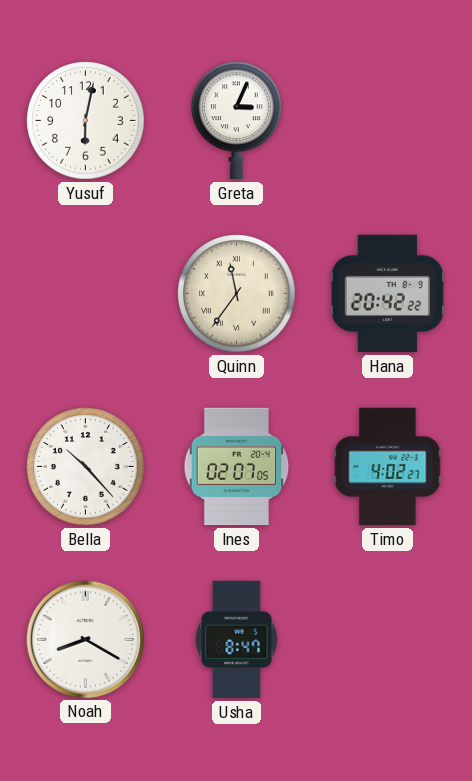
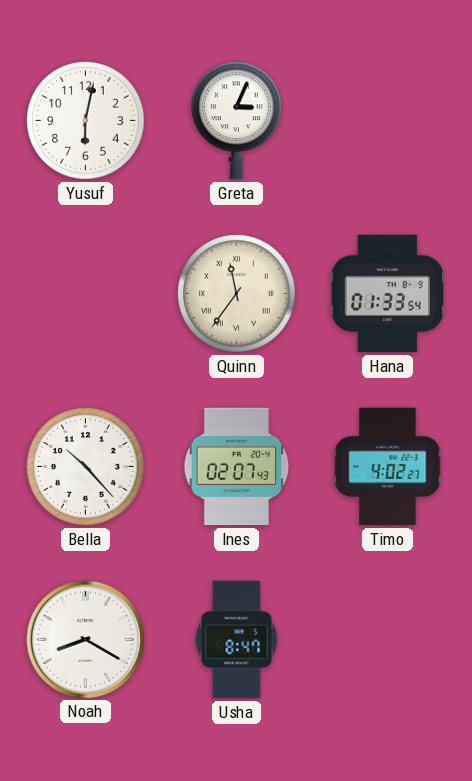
Hana: 20:42 -> 01:33 (387, 294)
Ines: 02:07:05 -> 02:07:43 (237, 467)
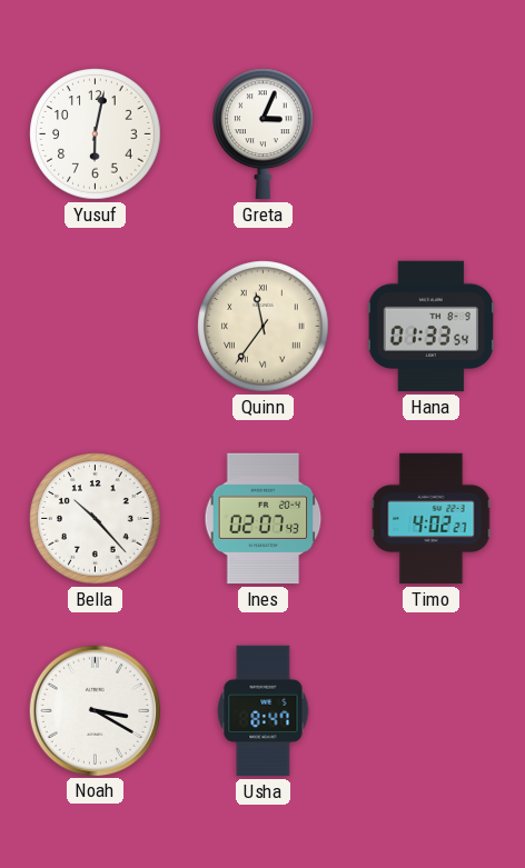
Noah: 8:20 -> 3:20 (95, 710)
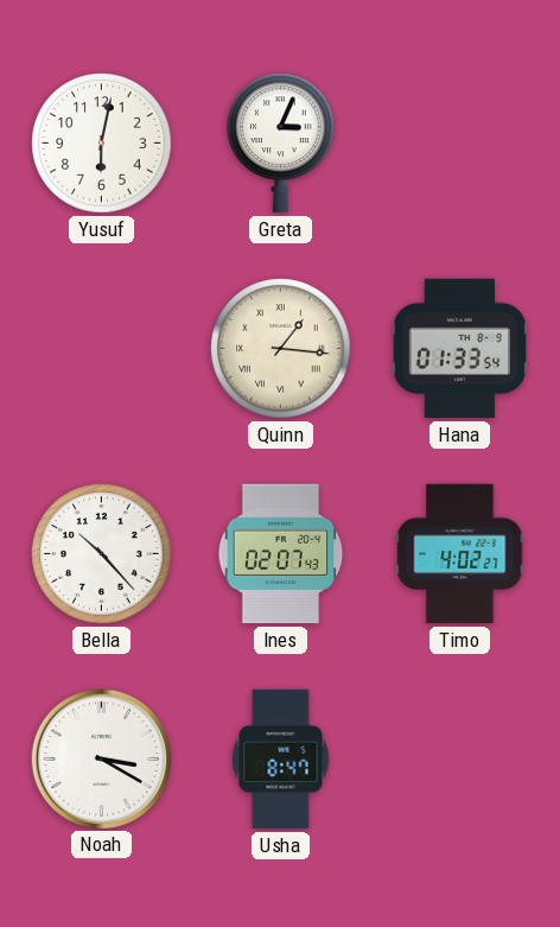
Quinn: 11:36 -> 1:16 (281, 349)
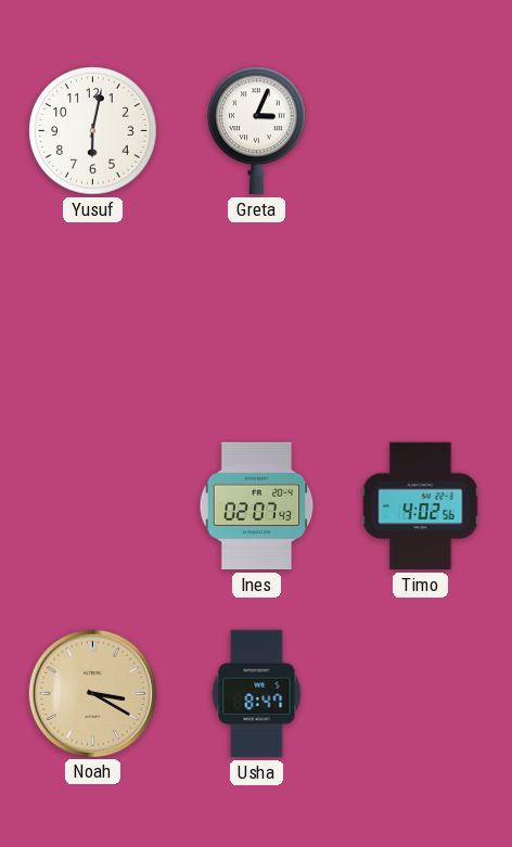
Quinn: 1:16 -> none (281, 349)
Hana: 01:33 -> none (459, 349)
Bella: 10:23 -> none (102, 554)
Timo: 4:02:27 -> 4:02:56 (421, 506)
Noah dial: white -> champagne (92, 693)
